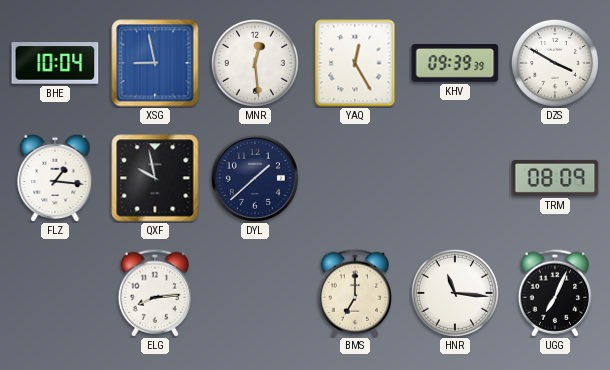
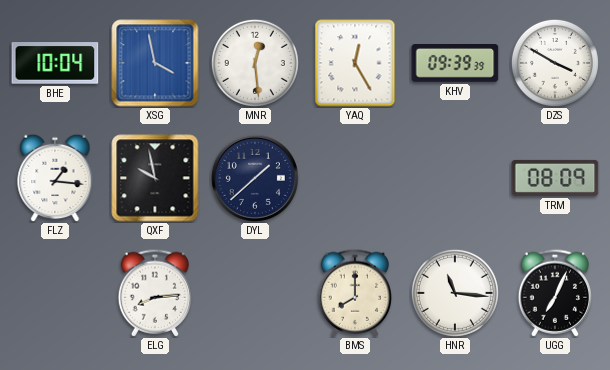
XSG: 8:58 -> 3:58 (155, 63)
BMS: 7:00 -> 8:00 (354, 293)
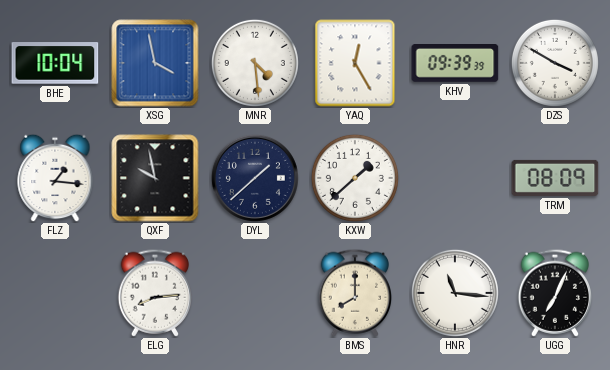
MNR: 12:29 -> 4:29 (255, 63)
KXW: none -> 1:38 (355, 178)
